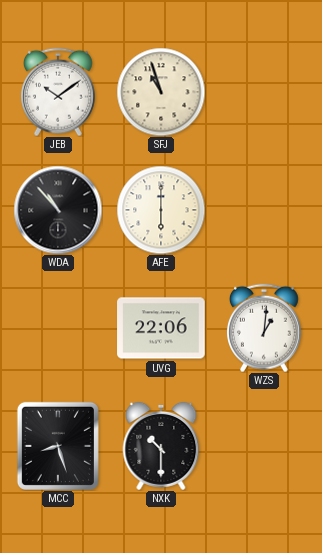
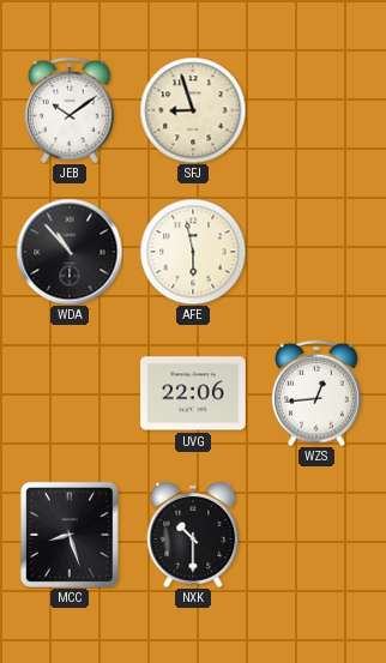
SFJ: 10:57 -> 8:57 (193, 110)
AFE: 6:00 -> 5:58 (193, 252)
WZS: 1:01 -> 12:44 (316, 393)
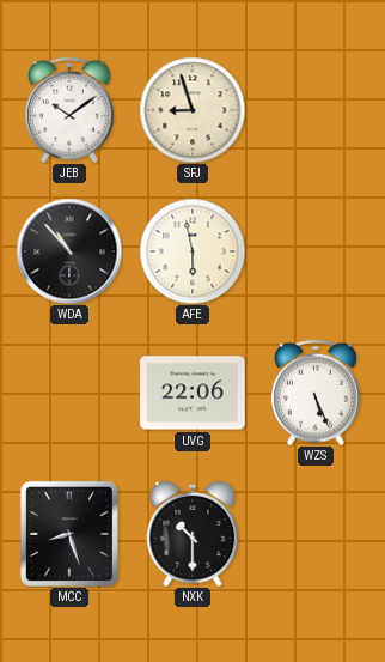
WZS: 12:44 -> 5:26 (316, 393)
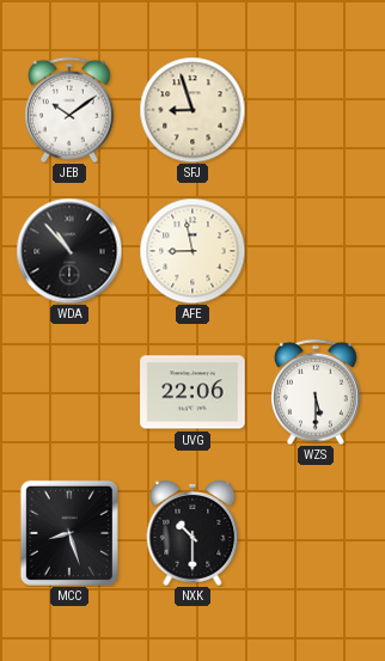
AFE: 5:58 -> 8:58 (192, 251)
WZS: 5:26 -> 5:30 (316, 392)
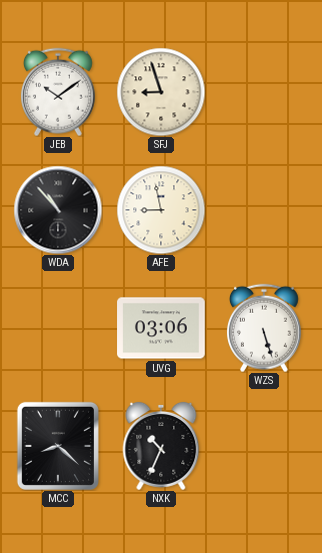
UVG: 22:06 -> 03:06 (161, 328)
WZS: 5:30 -> 5:27 (264, 328)
MCC: 8:27 -> 8:22 (58, 446)
NXK: 10:30 -> 10:34 (161, 446)
